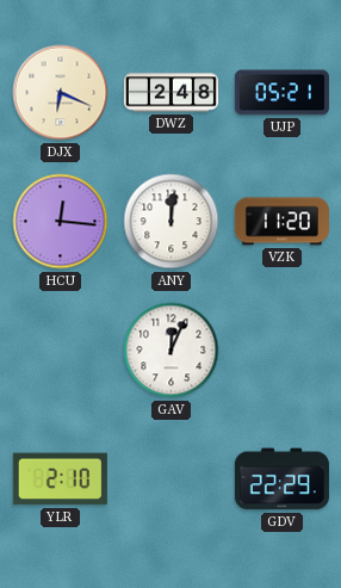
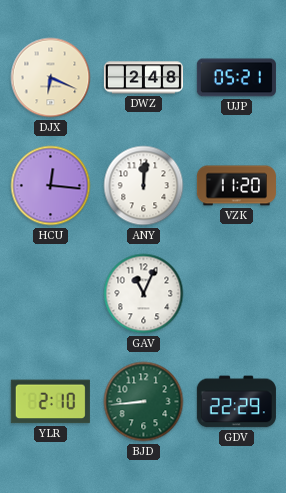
GAV: 12:04 -> 11:04 (144, 294)
BJD: none -> 8:44 (144, 402)
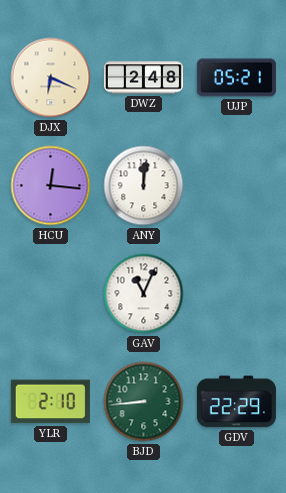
VZK: 11:20 -> none (236, 186)
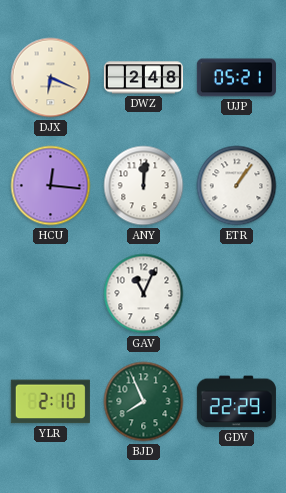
ETR: none -> 1:06 (237, 186)
BJD: 8:44 -> 7:56 (144, 402)
